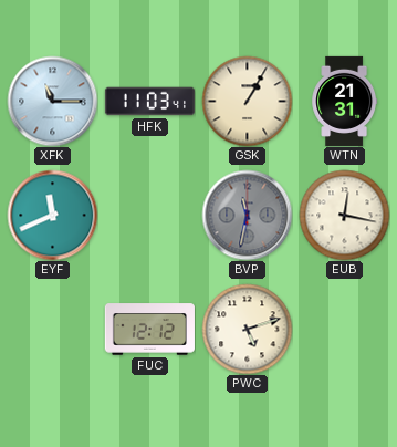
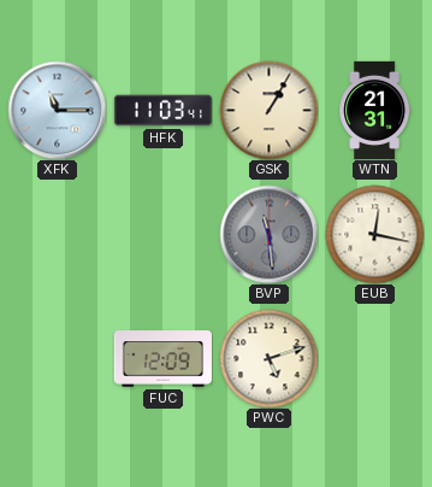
EYF: 11:41 -> none (52, 215)
BVP: 11:32 -> 11:29 (268, 234)
FUC: 12:12 -> 12:09 (162, 359)
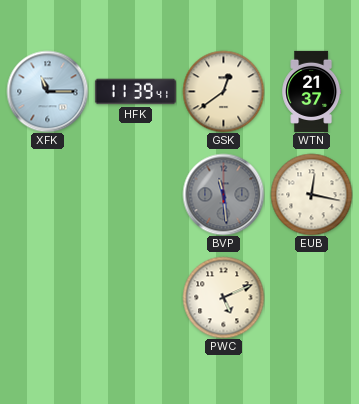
HFK: 11:03 -> 11:39 (135, 92)
GSK: 1:05 -> 12:39 (223, 91)
WTN: 21:31 -> 21:37 (312, 91)
FUC: 12:09 -> none (162, 359)
PWC: 5:12 -> 5:11 (223, 297)
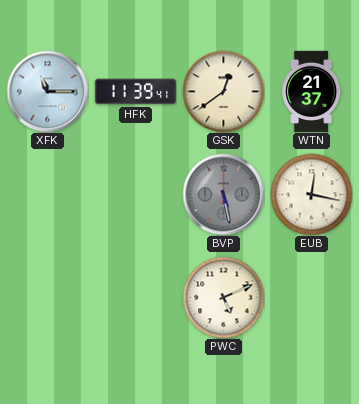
BVP: 11:29 -> 5:28 (223, 194)
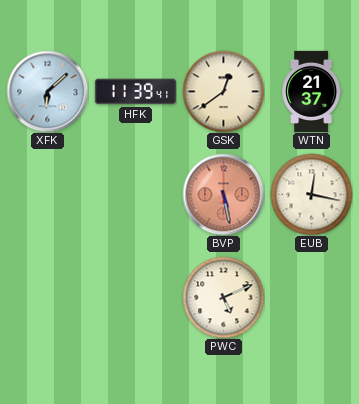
XFK: 11:15 -> 6:08 (47, 91)
BVP dial: grey -> salmon (223, 194)
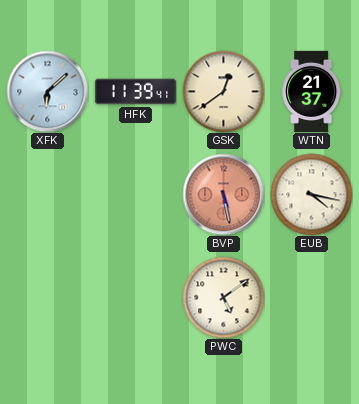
EUB: 12:17 -> 4:17 (311, 194)
PWC: 5:11 -> 5:09 (223, 297)
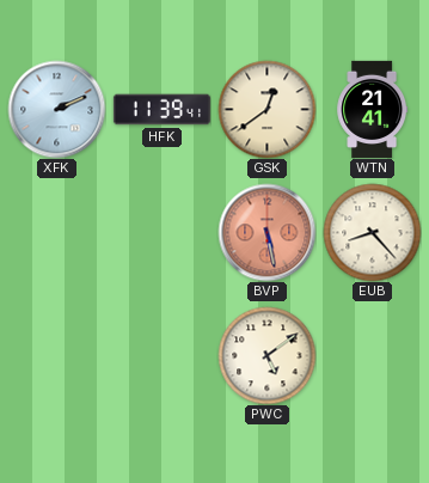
XFK: 6:08 -> 2:11 (56, 109)
WTN: 21:37 -> 21:41 (373, 109)
EUB: 4:17 -> 8:23 (372, 232)
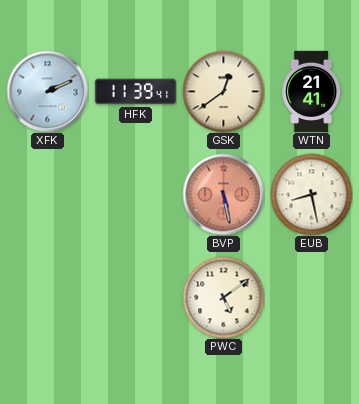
EUB: 8:23 -> 8:28 (311, 194)
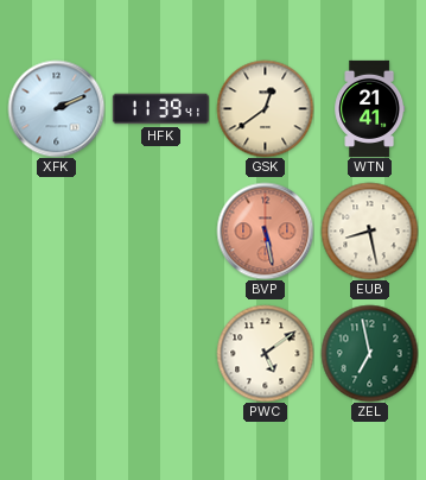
ZEL: none -> 6:58 (369, 353)
